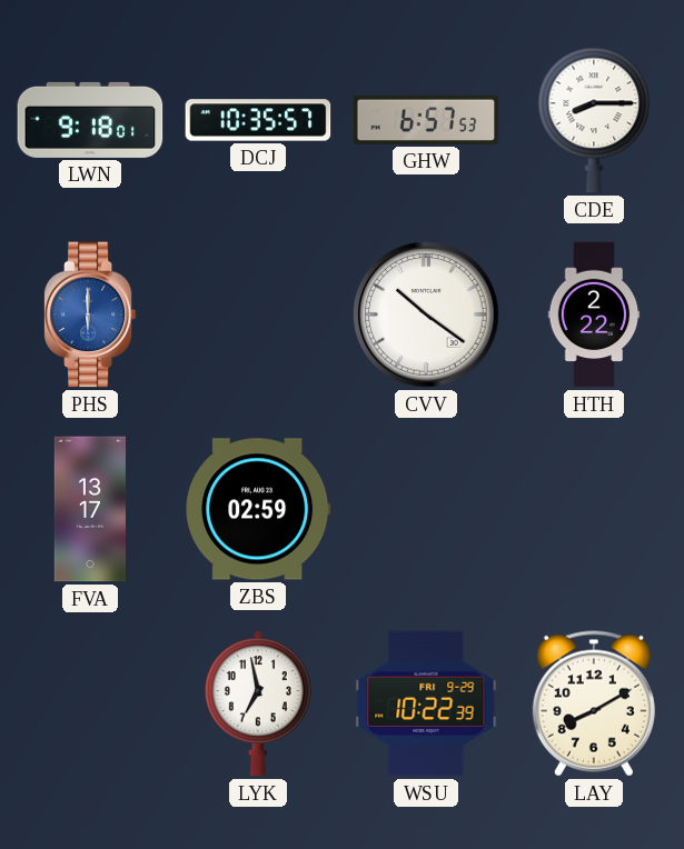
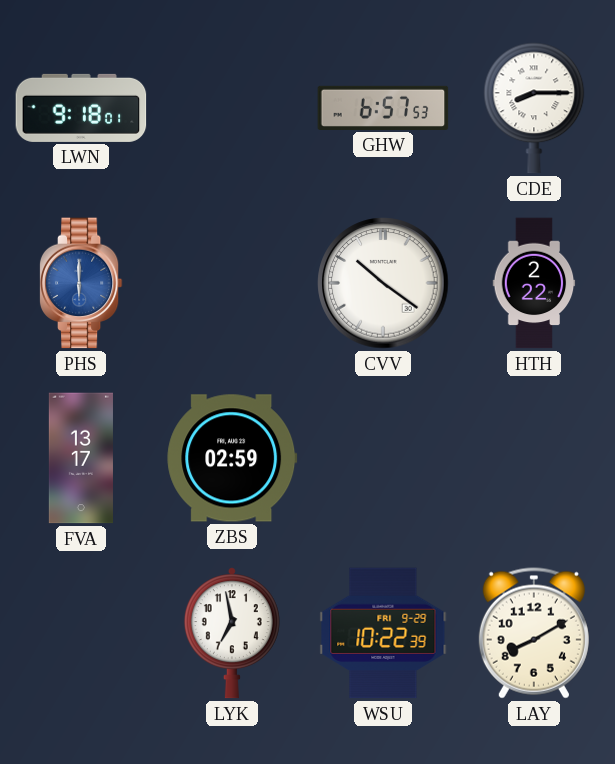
DCJ: 10:35 -> none (258, 120)
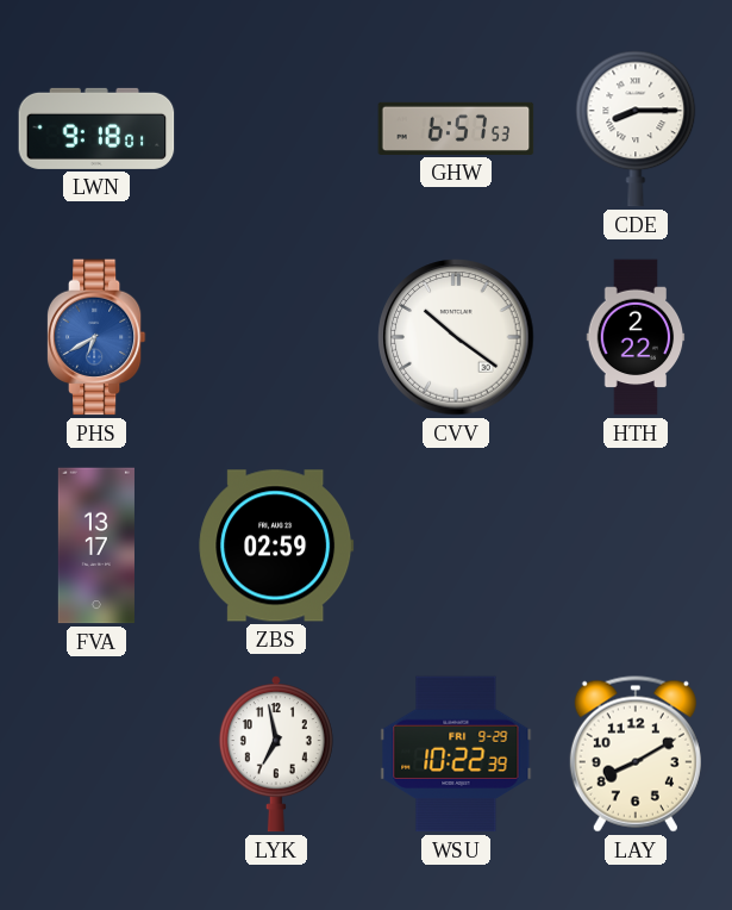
PHS: 6:00 -> 6:40 (96, 337)
